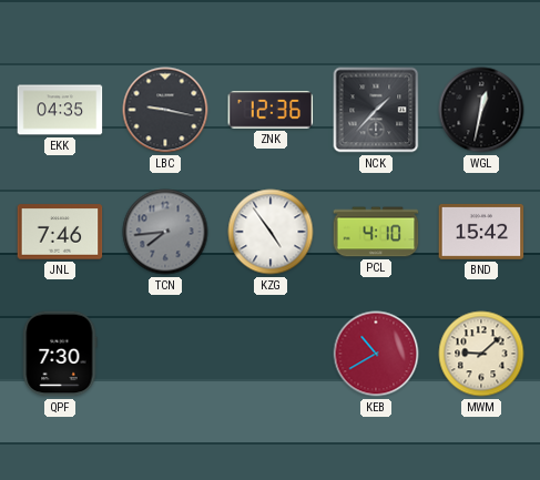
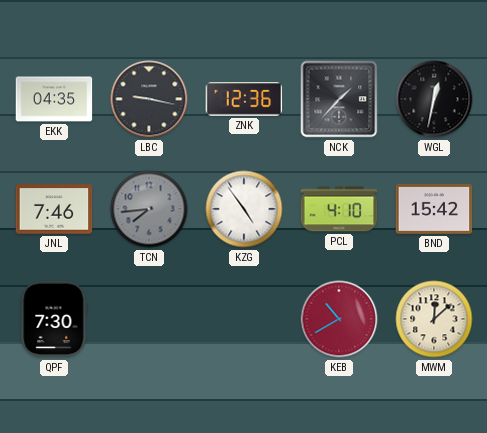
MWM: 9:08 -> 12:08 (434, 319)
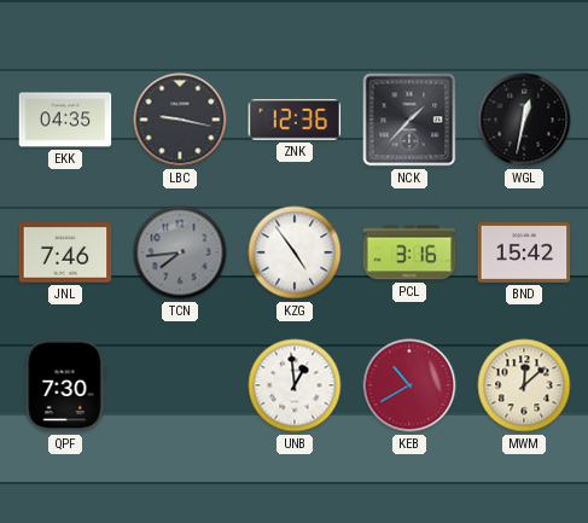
PCL: 4:10 -> 3:16 (409, 252)
UNB: none -> 12:59 (295, 385)
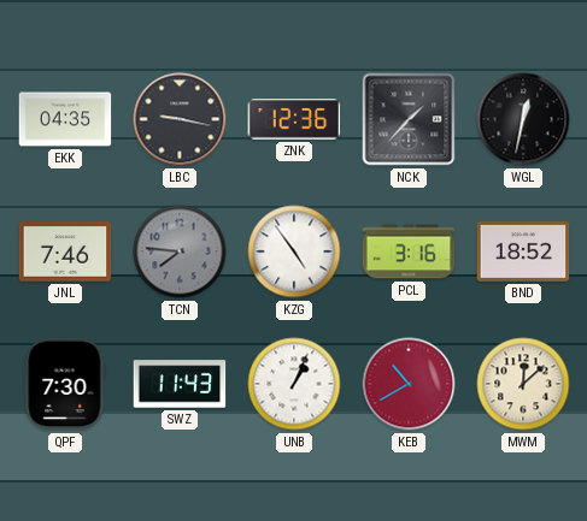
TCN: 7:44 -> 7:46 (180, 251)
BND: 15:42 -> 18:52 (523, 251)
SWZ: none -> 11:43 (180, 384)
UNB: 12:59 -> 1:04 (294, 384)
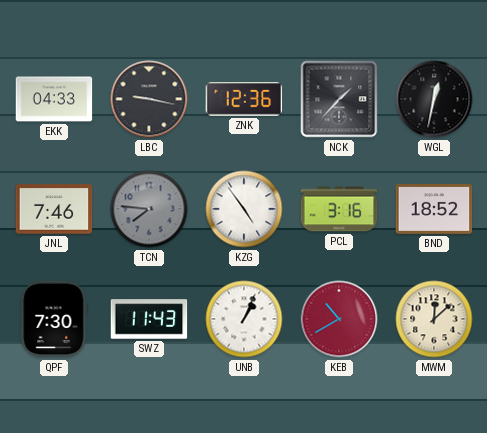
EKK: 04:35 -> 04:33 (54, 99)
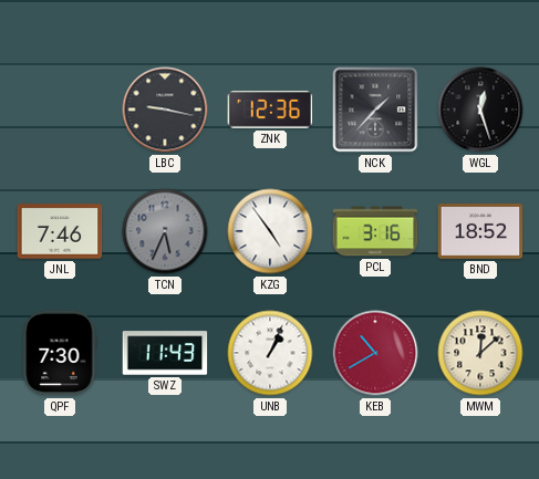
EKK: 04:33 -> none (54, 99)
WGL: 12:32 -> 12:27 (480, 110)
TCN: 7:46 -> 5:34 (165, 231)
